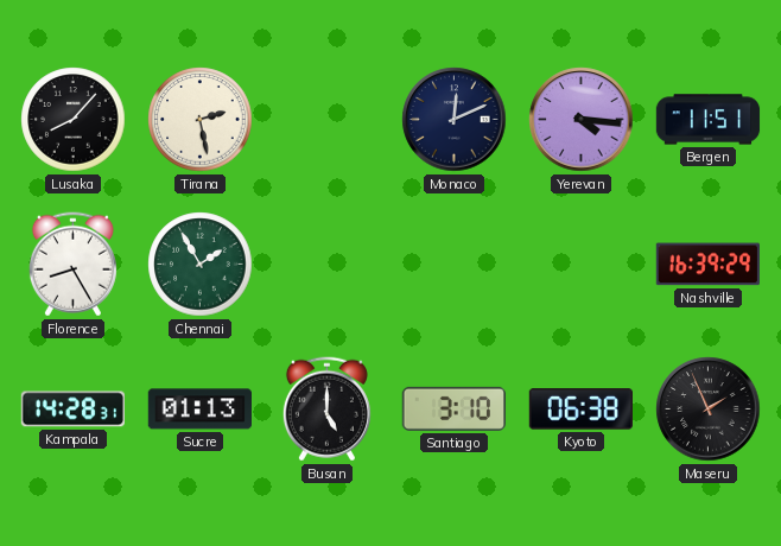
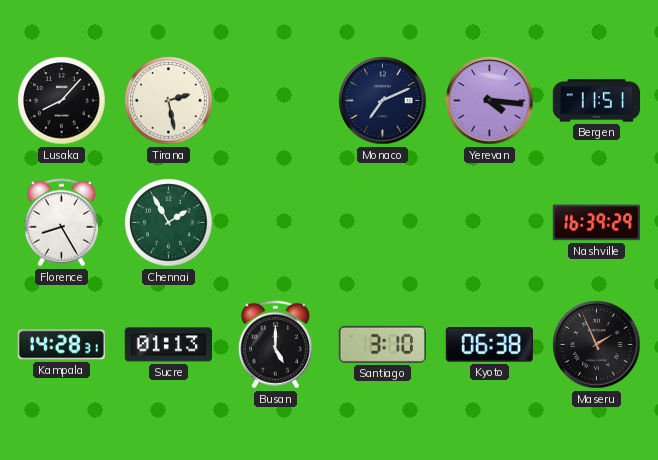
Monaco: 12:11 -> 7:11 (383, 101)
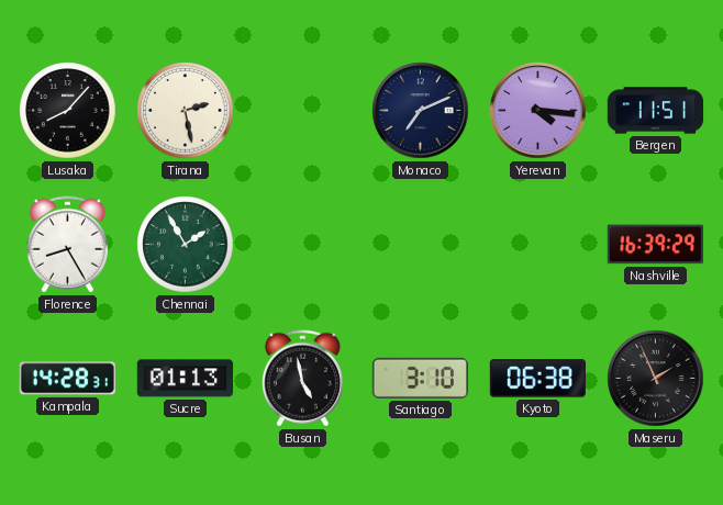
Busan: 5:00 -> 4:58 (302, 379)
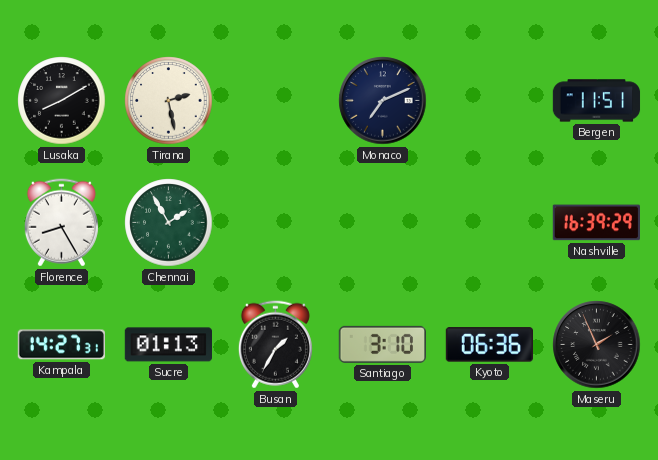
Lusaka: 8:07 -> 8:10 (62, 101)
Yerevan: 4:16 -> none (538, 111)
Kampala: 14:28 -> 14:27 (61, 345)
Busan: 4:58 -> 1:35 (275, 345)
Kyoto: 06:38 -> 06:36 (489, 345)
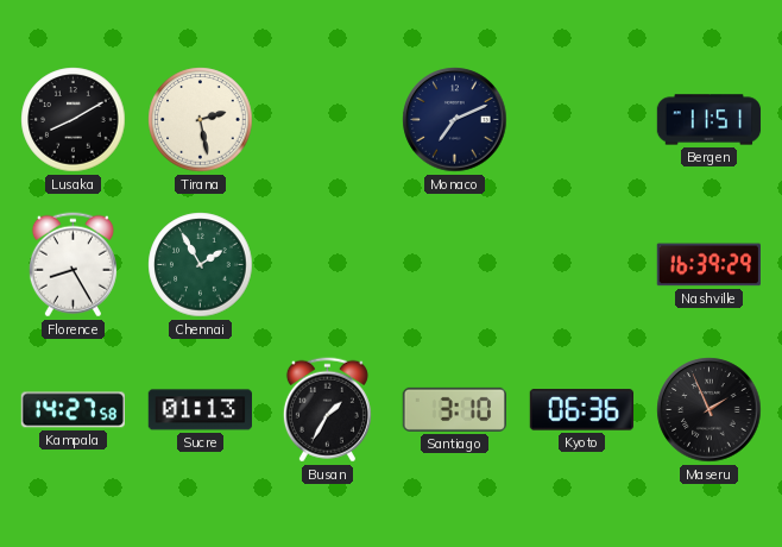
Kampala: 14:27:31 -> 14:27:58 (72, 410)
